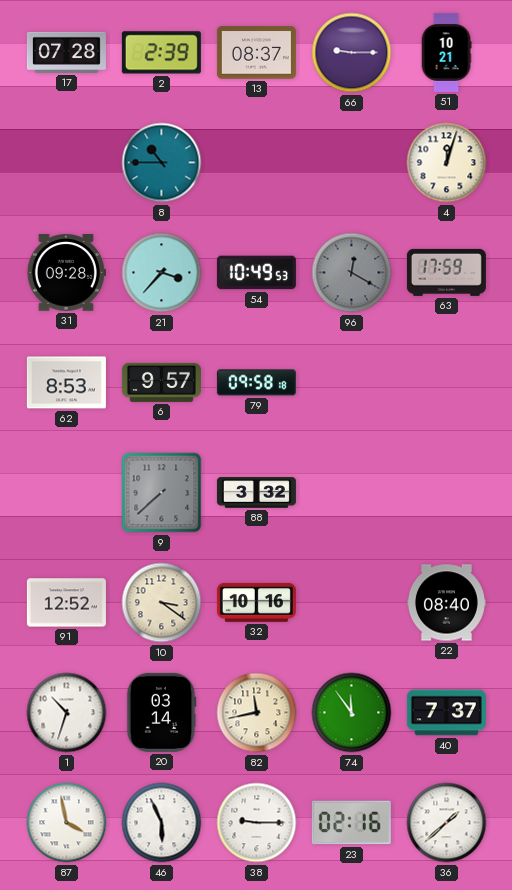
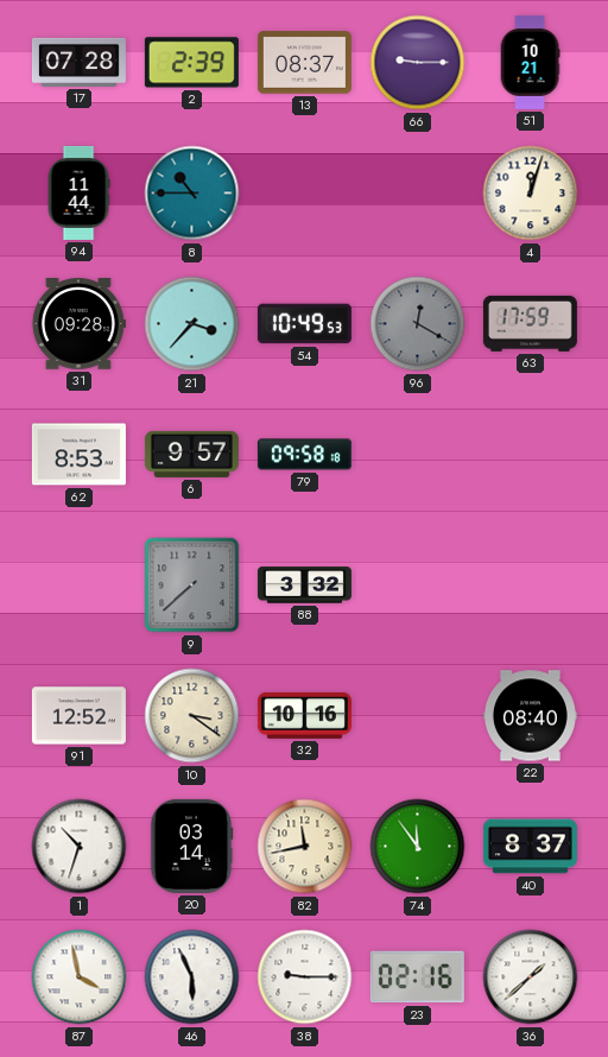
94: none -> 11:44 (78, 192)
40: 7:37 -> 8:37 (530, 847)
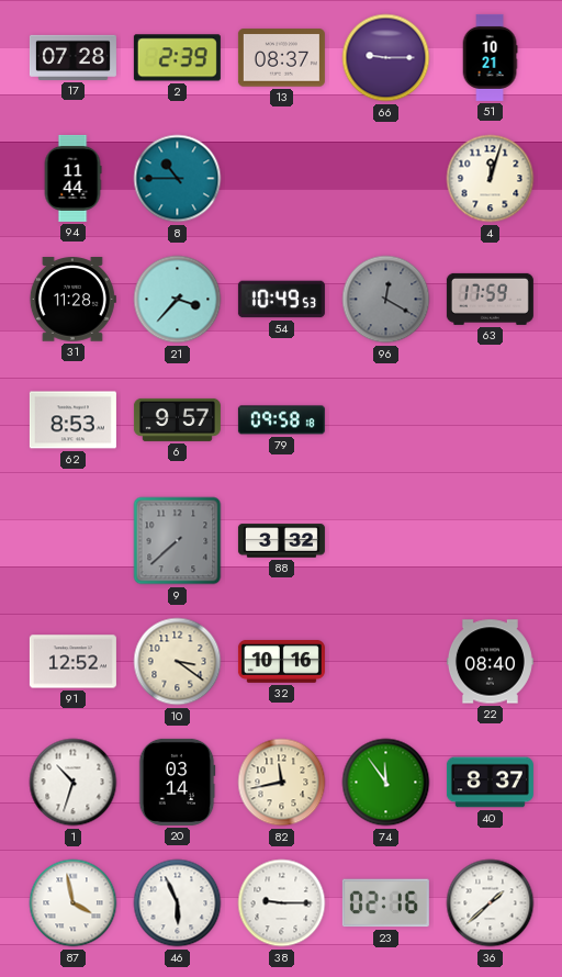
31: 09:28 -> 11:28 (72, 300)
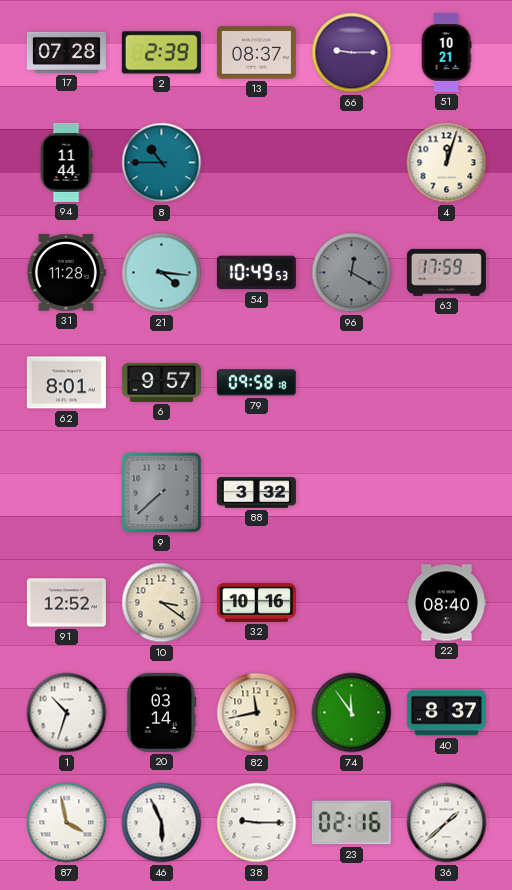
21: 3:37 -> 4:16 (162, 273)
62: 8:53 -> 8:01 (66, 383)
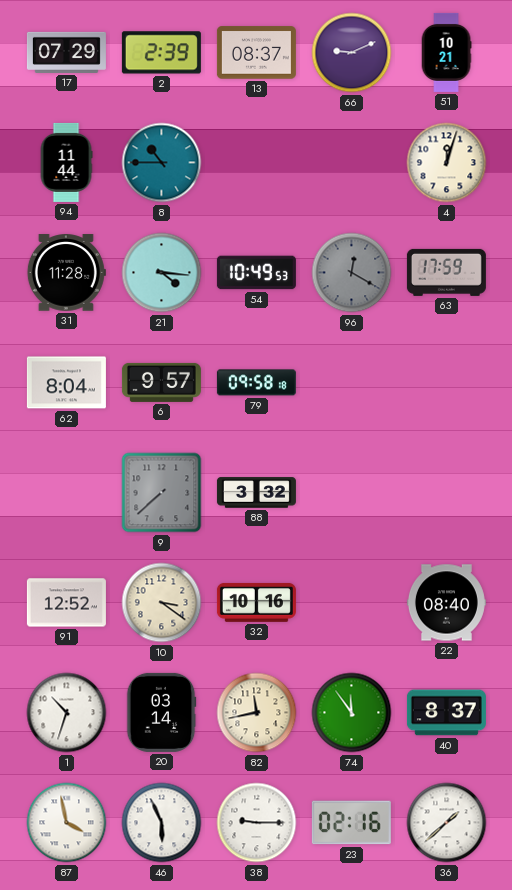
17: 07:28 -> 07:29 (66, 52)
66: 9:15 -> 9:11 (352, 53)
62: 8:01 -> 8:04 (66, 383)
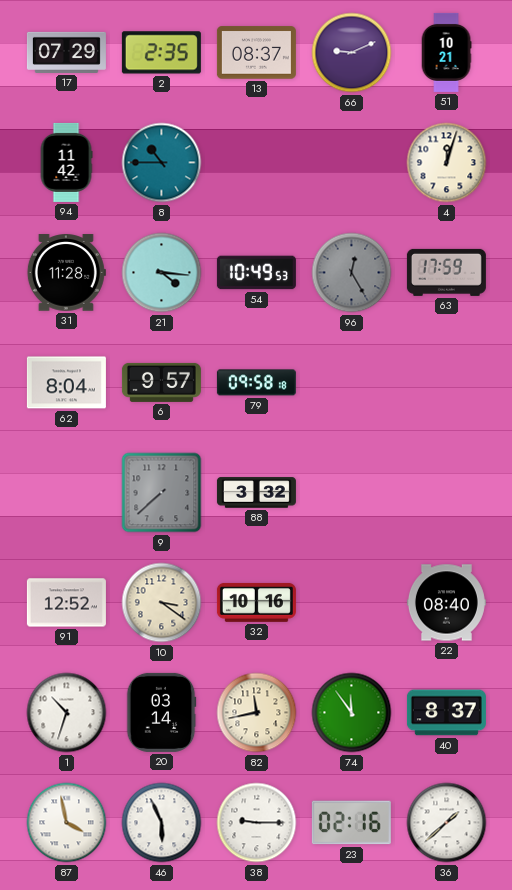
2: 2:39 -> 2:35 (161, 53)
94: 11:44 -> 11:42 (66, 162)
96: 12:20 -> 12:25 (352, 273)
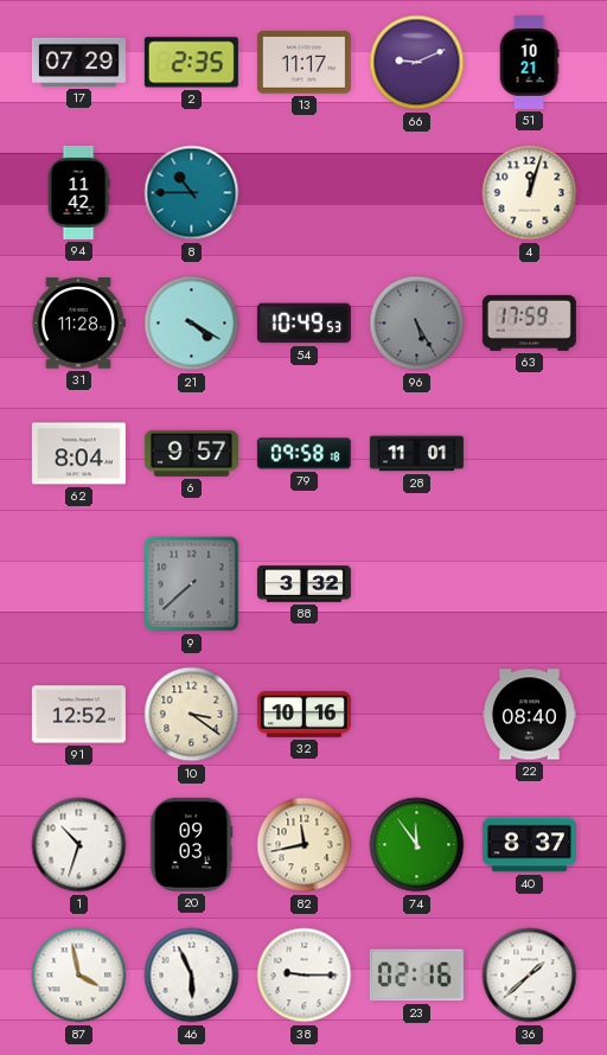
13: 08:37 -> 11:17 (303, 63)
21: 4:16 -> 4:20 (192, 324)
96: 12:25 -> 5:25 (417, 324)
28: none -> 11:01 (416, 454)
20: 03:14 -> 09:03 (191, 844)
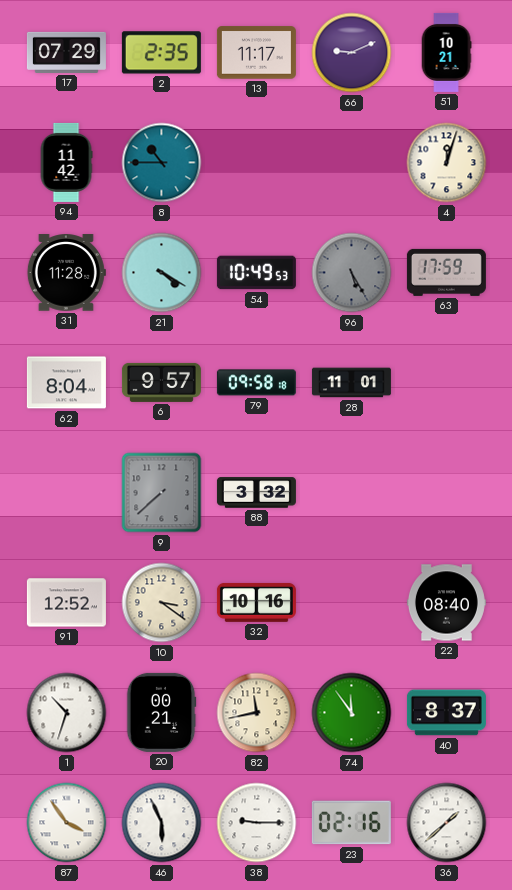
20: 09:03 -> 00:21 (161, 712)
87: 3:58 -> 3:54 (67, 823)
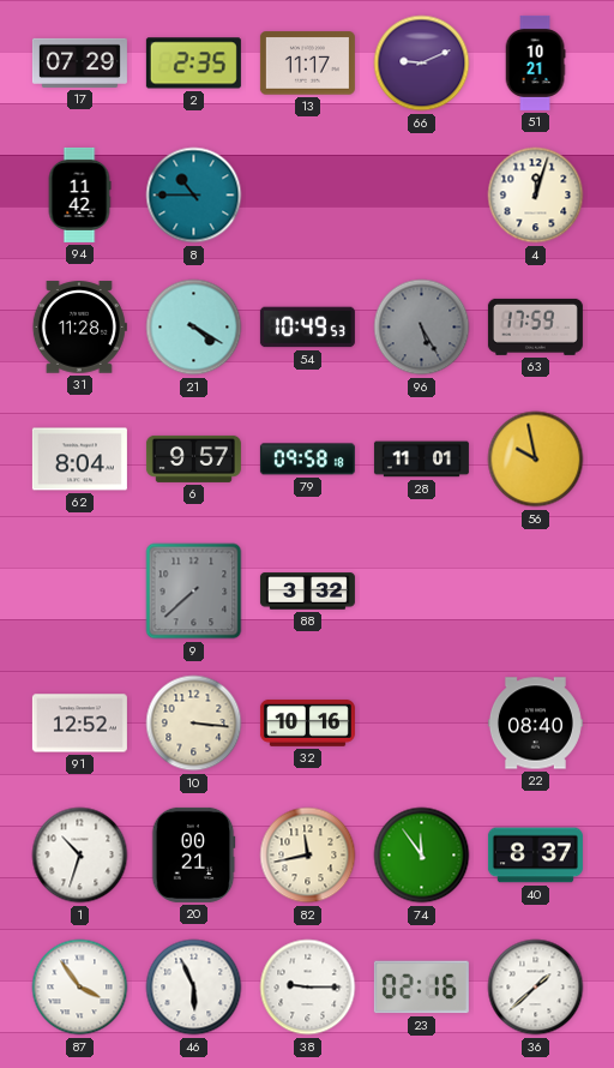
56: none -> 9:58 (536, 460)
10: 3:21 -> 3:16 (194, 724)
